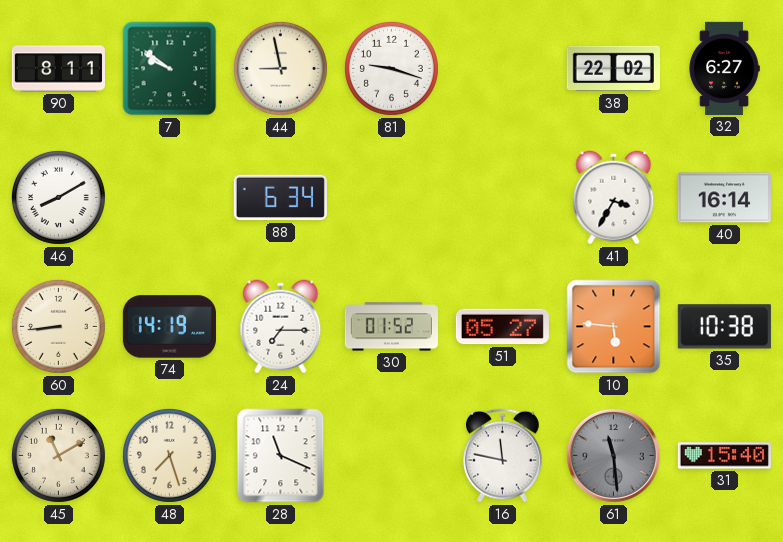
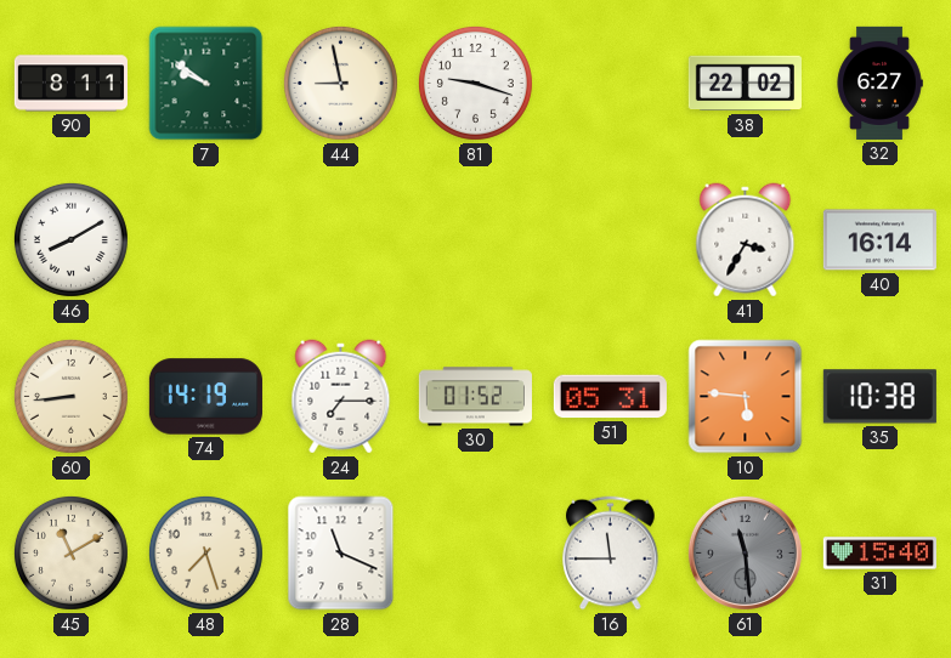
88: 6:34 -> none (280, 198)
51: 05:27 -> 05:31 (610, 397)
16: 11:47 -> 11:45 (611, 554)
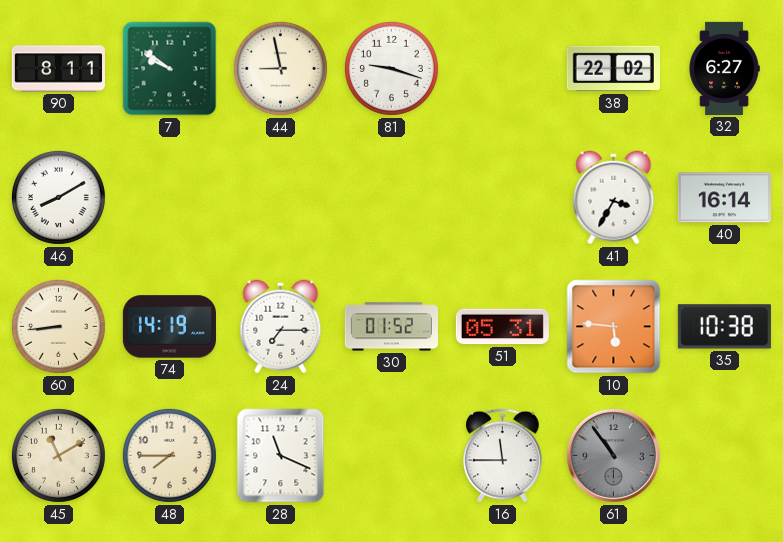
48: 7:27 -> 7:45 (169, 455)
61: 11:29 -> 10:54 (613, 455)
31: 15:40 -> none (879, 554)
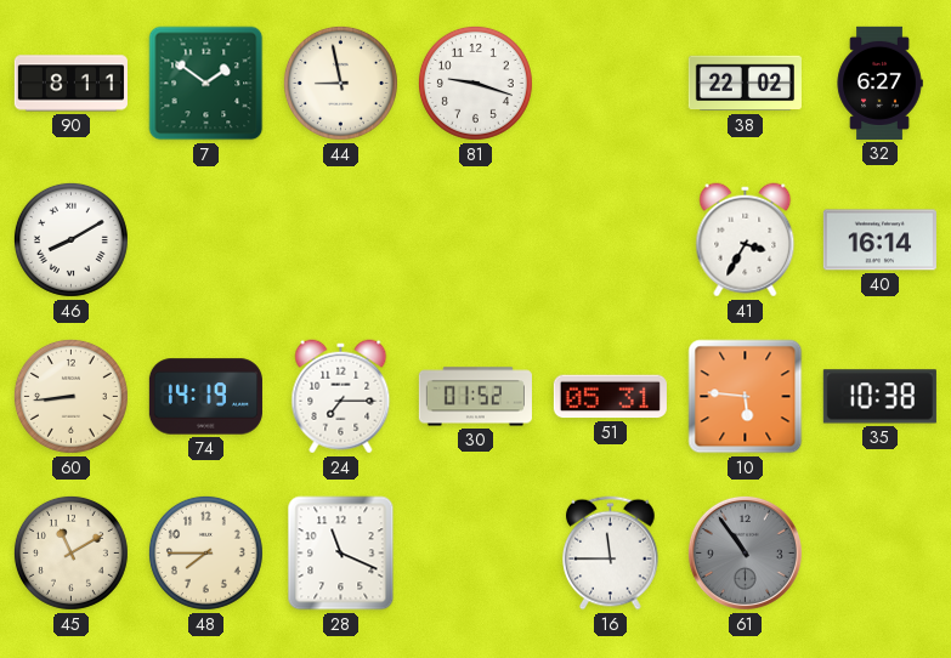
7: 9:51 -> 1:51 (206, 84)
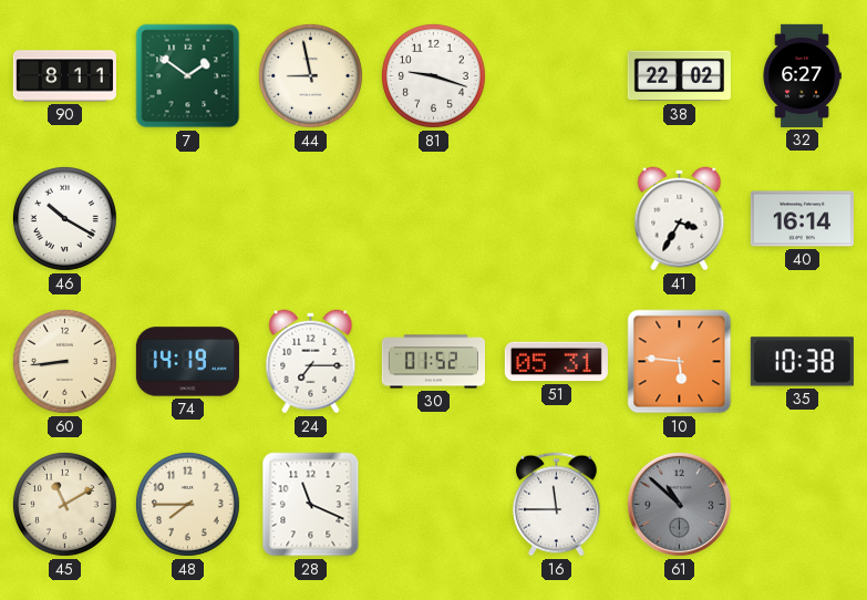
46: 8:10 -> 10:20 (64, 218)
61: 10:54 -> 10:52 (679, 504)
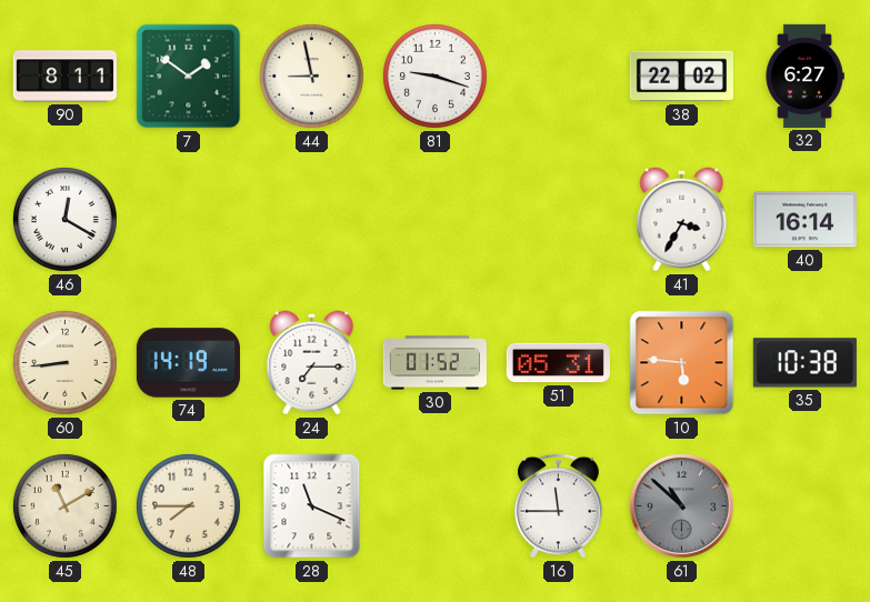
46: 10:20 -> 12:20 (64, 219)
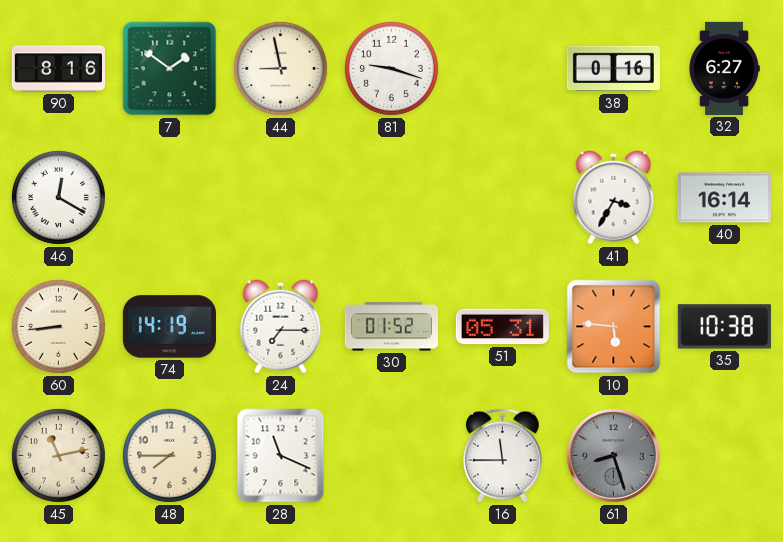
90: 8:11 -> 8:16 (58, 69)
38: 22:02 -> 0:16 (613, 69)
45: 11:10 -> 11:13 (58, 455)
61: 10:52 -> 8:27 (613, 455)
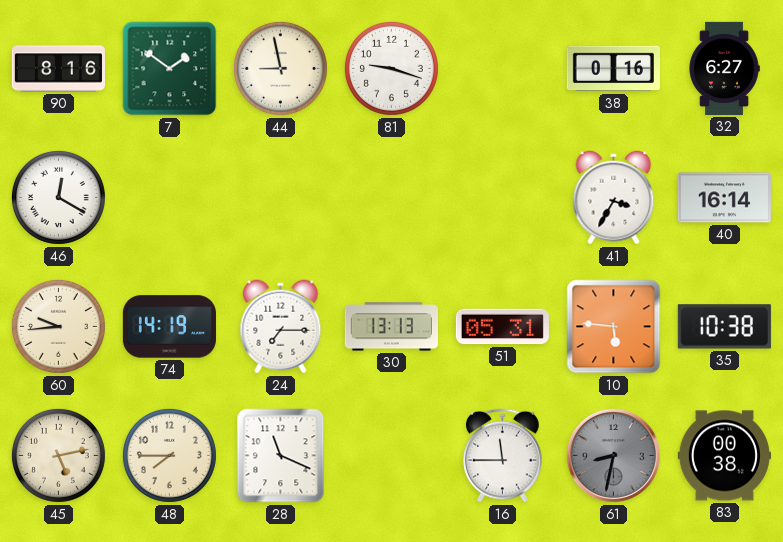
60: 8:44 -> 9:44 (58, 326)
30: 01:52 -> 13:13 (391, 327)
45: 11:13 -> 5:13 (58, 455)
61: 8:27 -> 8:32 (613, 455)
83: none -> 00:38 (724, 456)
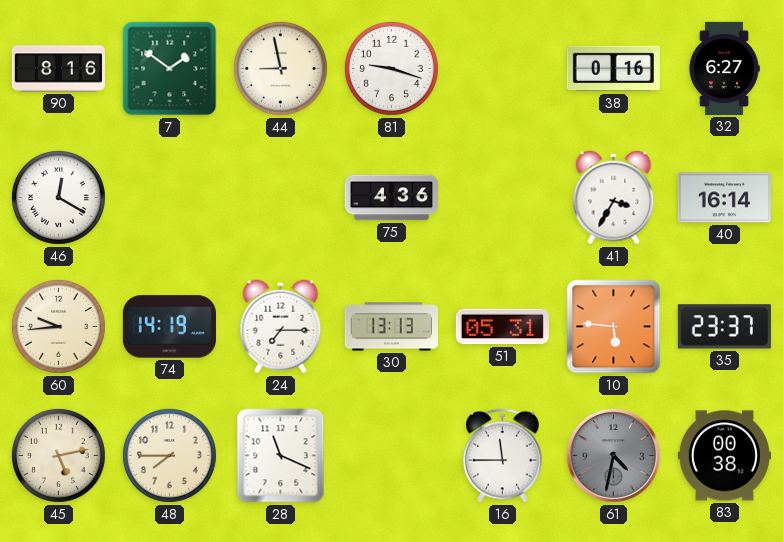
75: none -> 4:36 (391, 198)
35: 10:38 -> 23:37 (724, 327)
61: 8:32 -> 4:32 (613, 455)
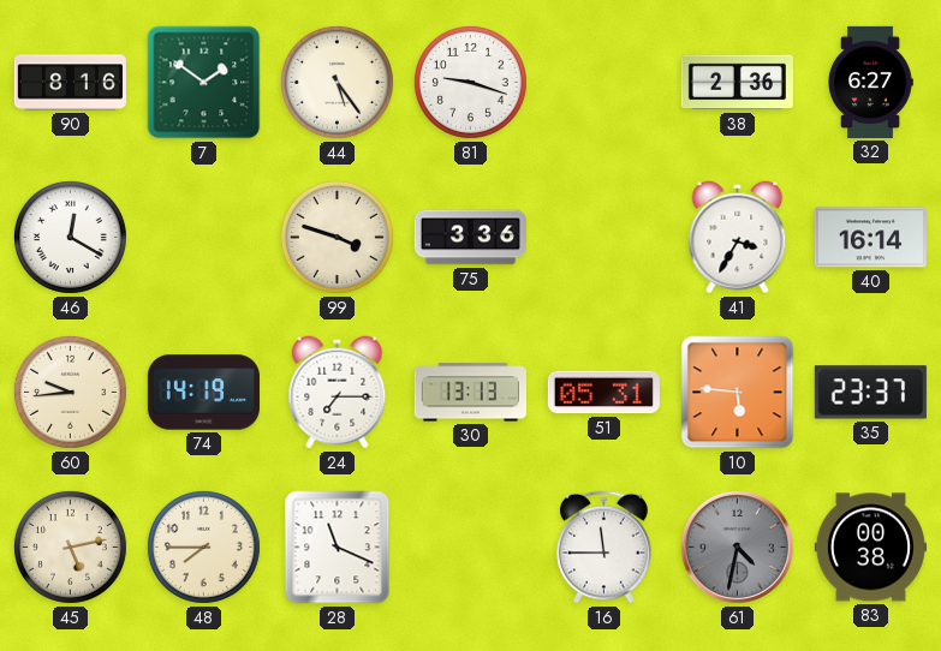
44: 8:58 -> 5:24 (337, 82)
38: 0:16 -> 2:36 (737, 83)
99: none -> 3:48 (337, 237)
75: 4:36 -> 3:36 (470, 238)
